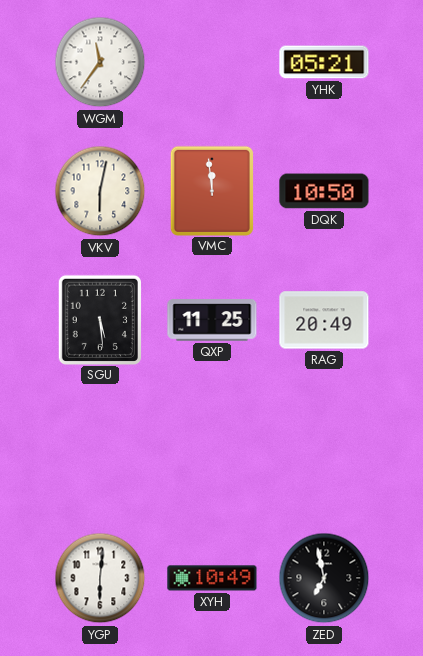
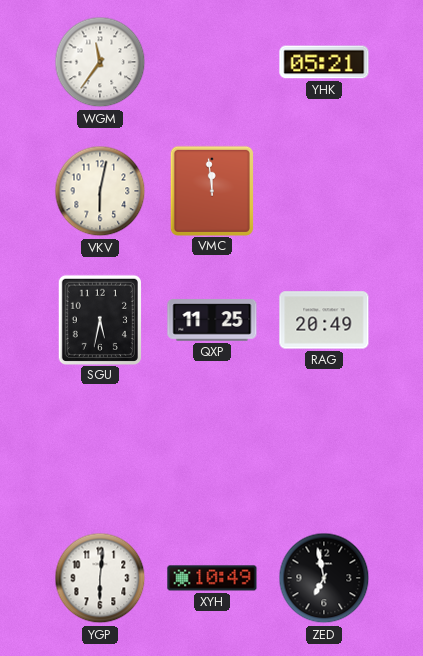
DQK: 10:50 -> none (324, 191)
SGU: 5:29 -> 5:32 (100, 319)
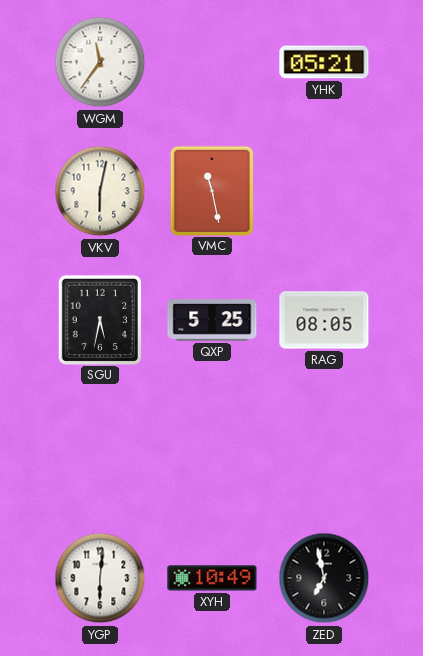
VMC: 11:59 -> 11:28 (212, 190)
QXP: 11:25 -> 5:25 (212, 320)
RAG: 20:49 -> 08:05 (324, 320)
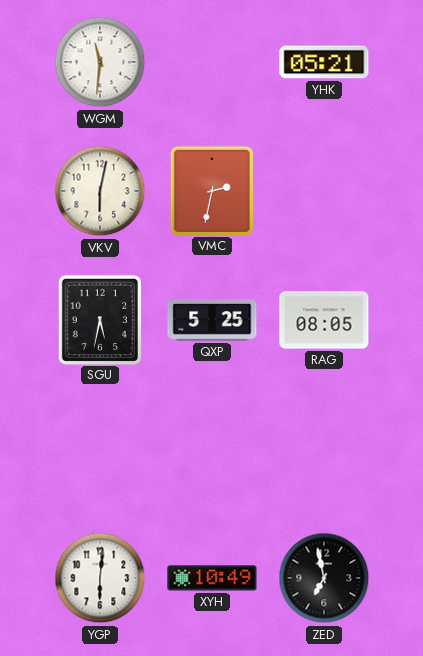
WGM: 11:36 -> 11:31 (100, 62)
VMC: 11:28 -> 2:32 (212, 190)
